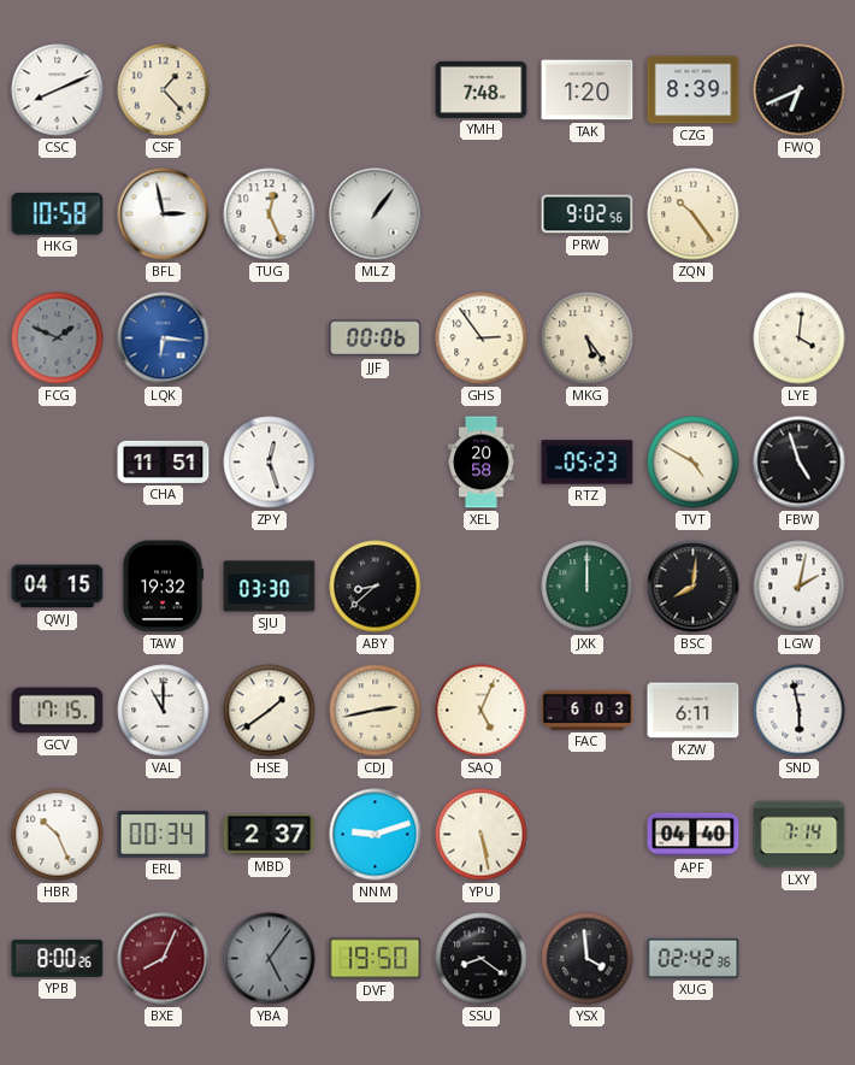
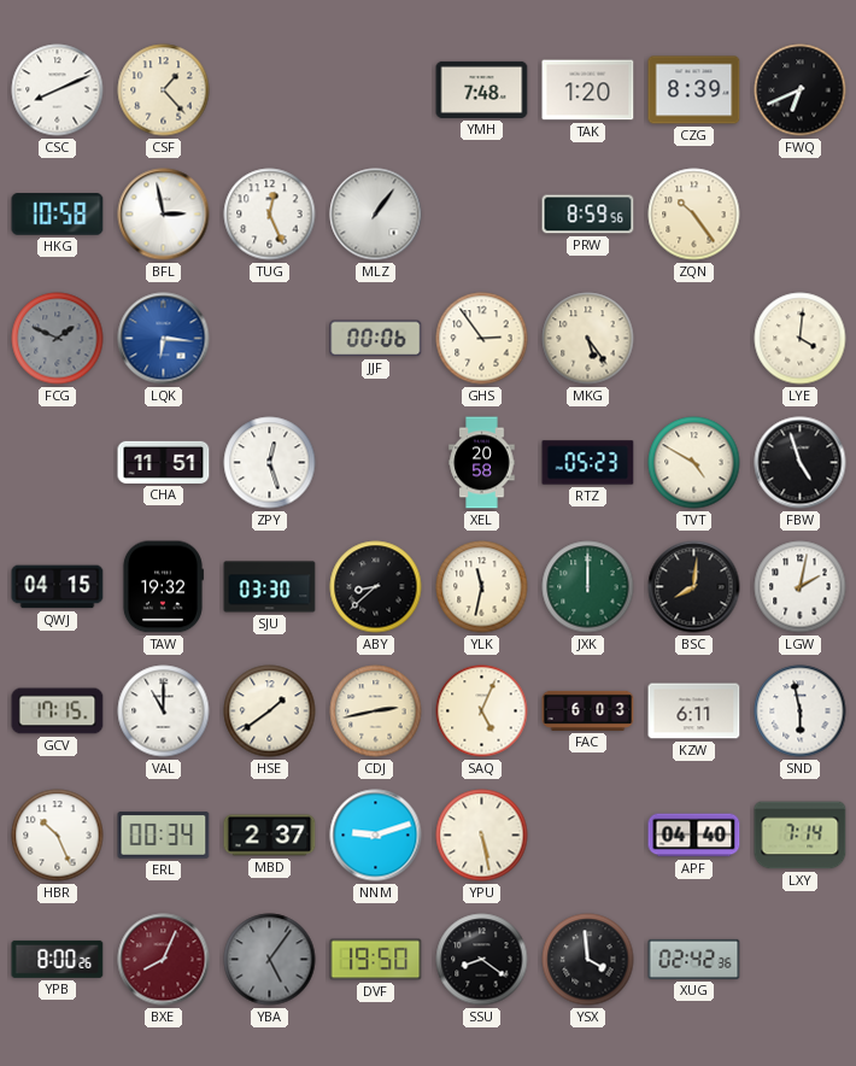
PRW: 9:02 -> 8:59 (588, 215)
YLK: none -> 11:32 (482, 587)
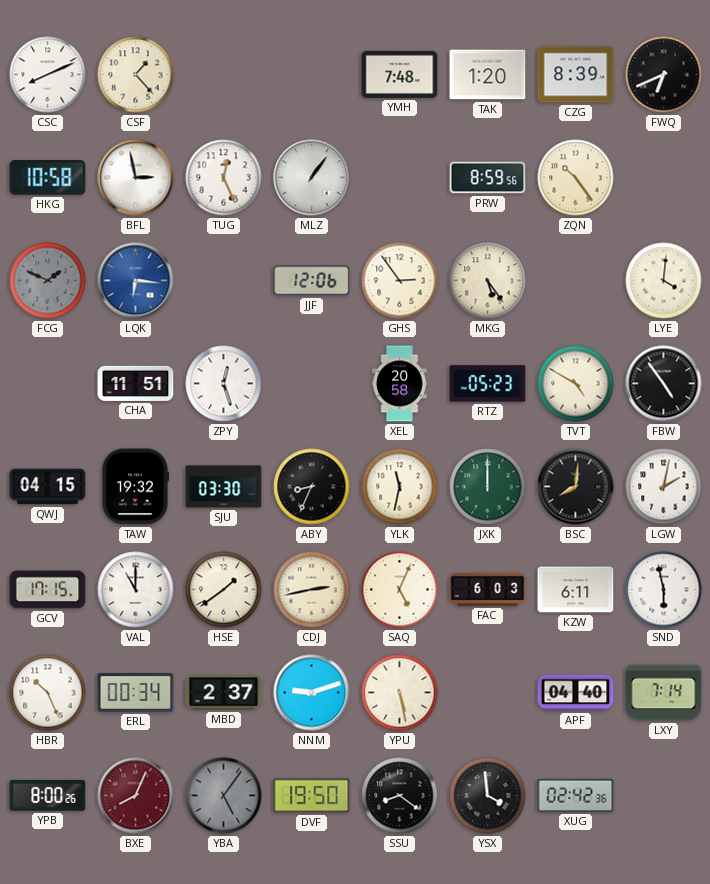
JJF: 00:06 -> 12:06 (312, 281)
FBW: 4:57 -> 4:54 (664, 384)
ABY: 8:38 -> 8:34 (312, 487)
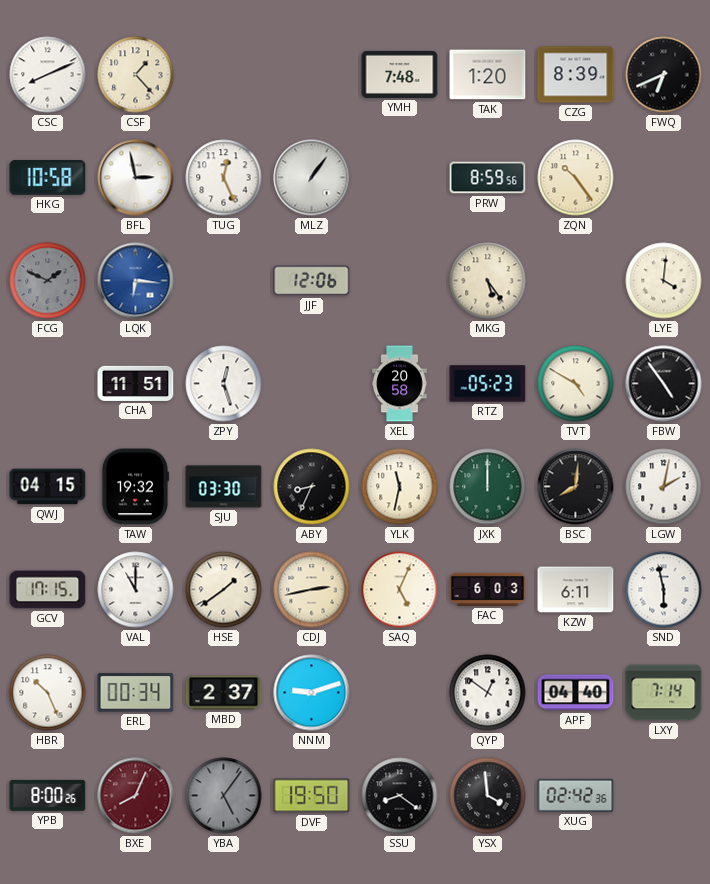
GHS: 2:54 -> none (400, 281)
YPU: 5:28 -> none (400, 693)
QYP: none -> 12:51 (488, 693)
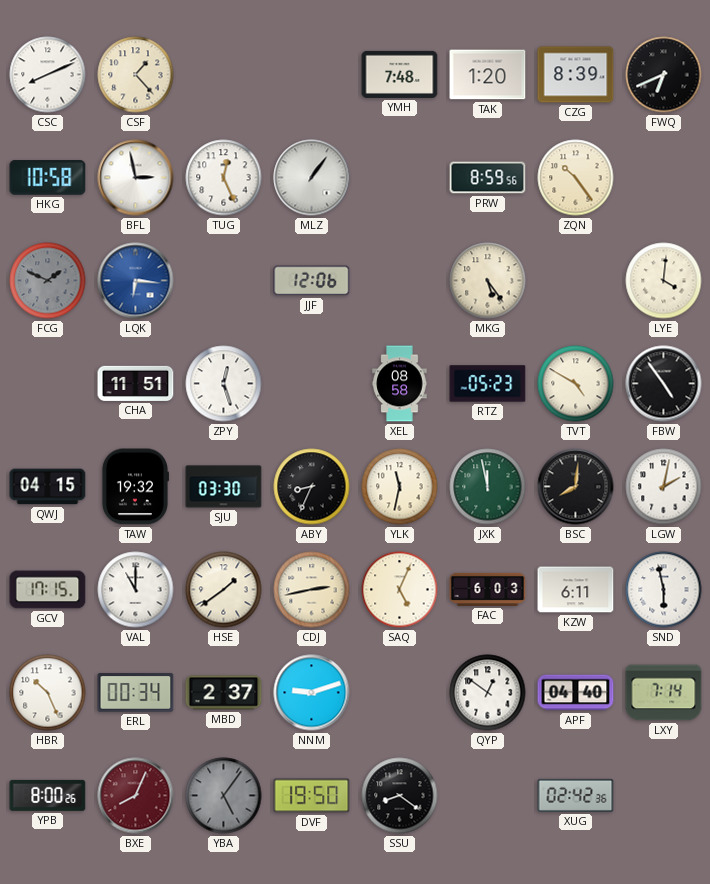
XEL: 20:58 -> 08:58 (400, 384)
JXK: 12:00 -> 11:58 (488, 487)
YSX: 3:59 -> none (488, 796)
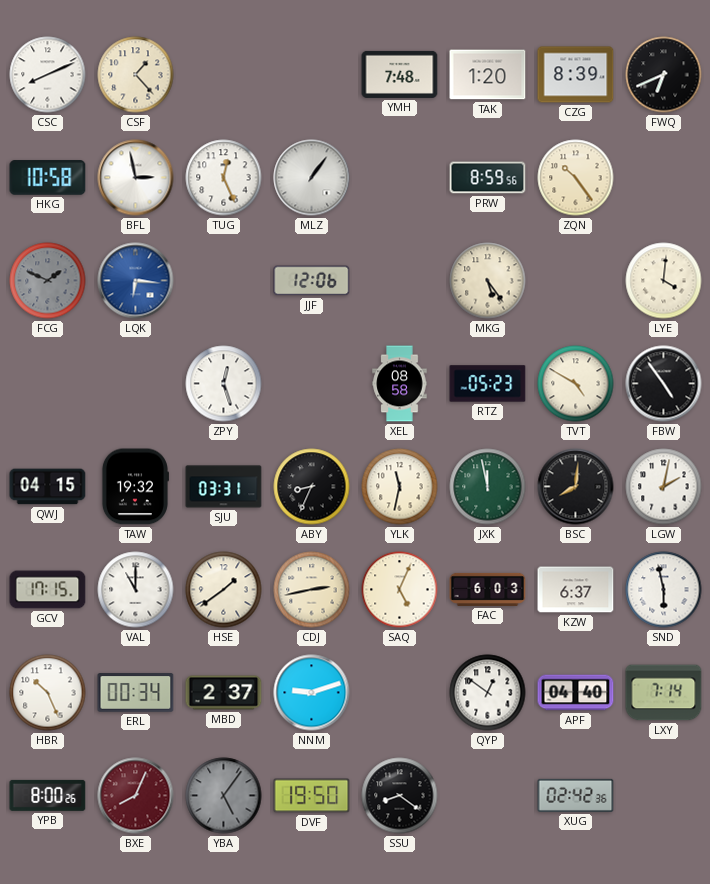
CHA: 11:51 -> none (136, 383)
SJU: 03:30 -> 03:31 (224, 487)
KZW: 6:11 -> 6:37 (576, 590)
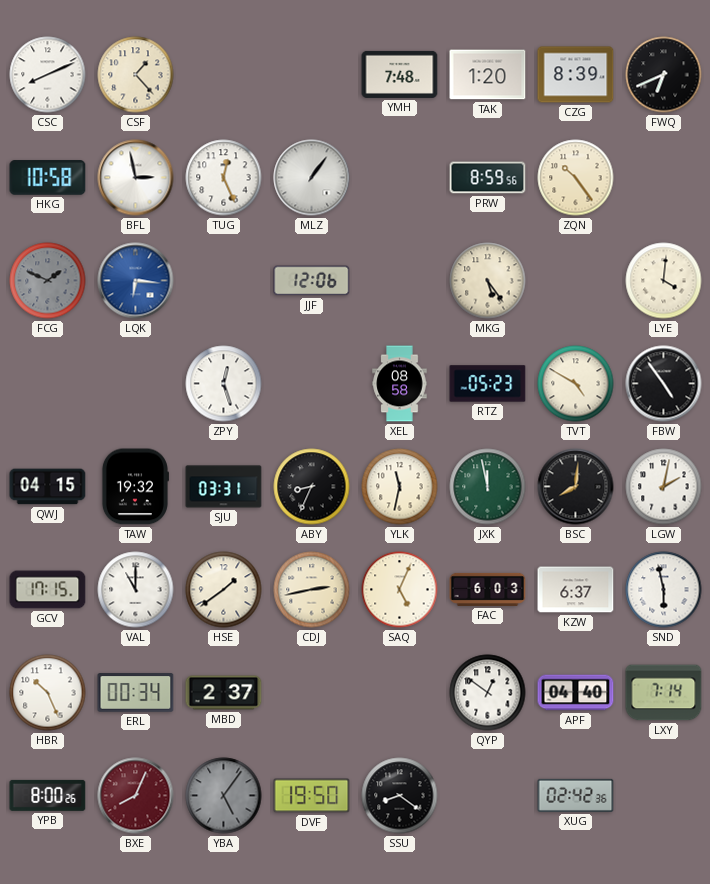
NNM: 9:12 -> none (312, 693)
